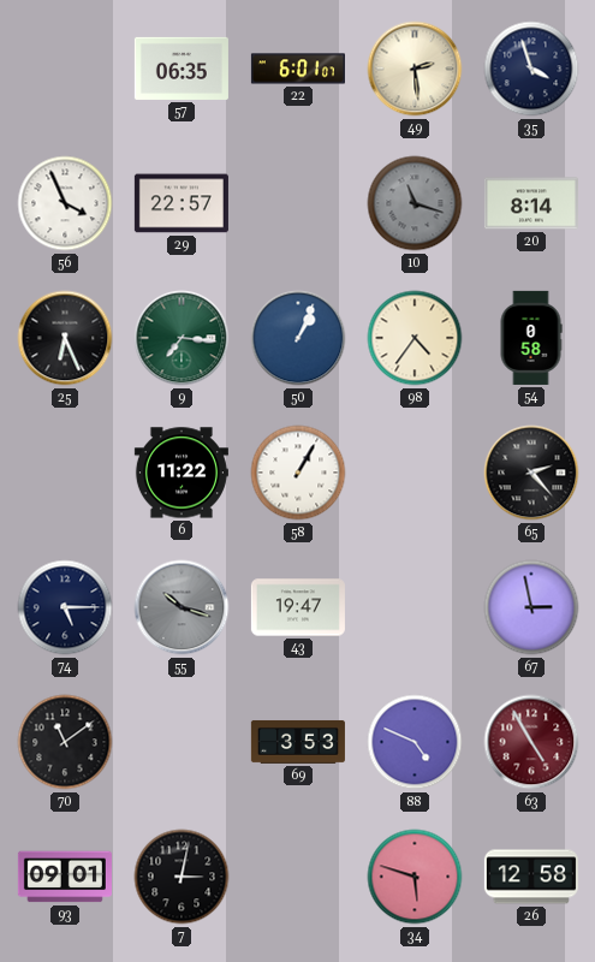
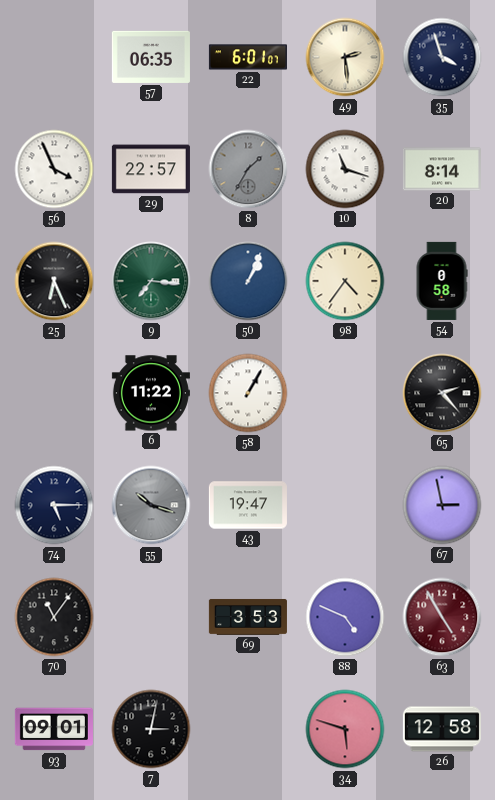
8: none -> 1:35 (248, 169)
10 dial: grey -> white (345, 169)
70: 11:09 -> 11:06 (54, 617)
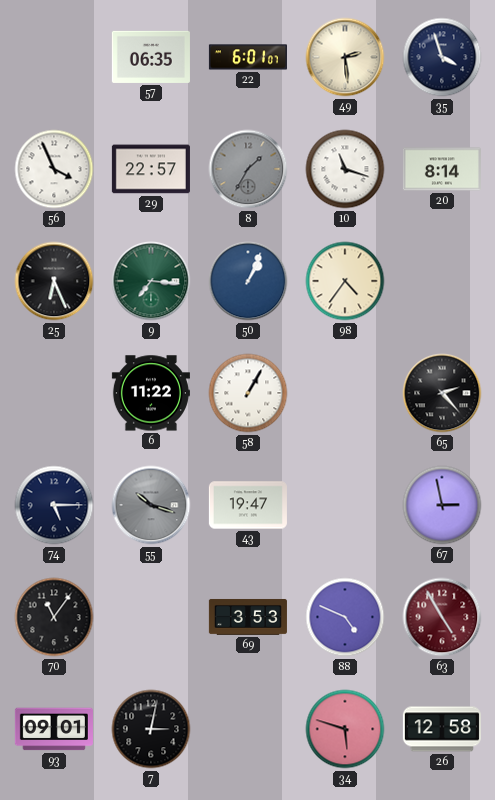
54: 0:58 -> none (442, 281)
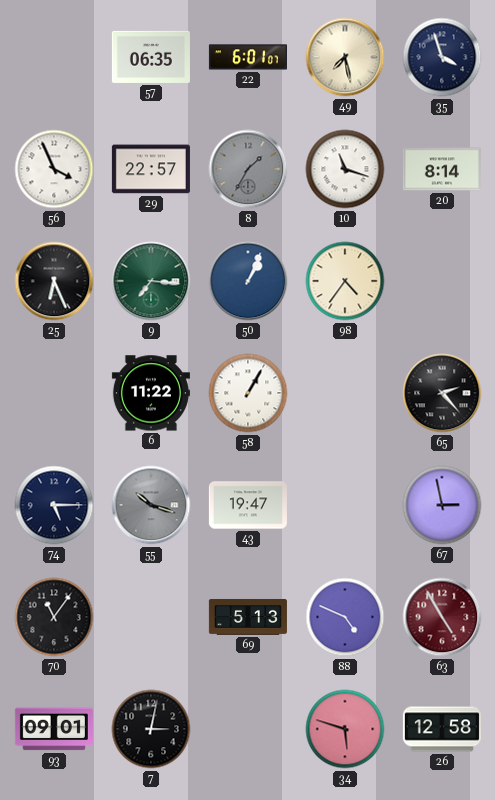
49: 2:29 -> 7:28 (345, 57)
69: 3:53 -> 5:13 (248, 617)
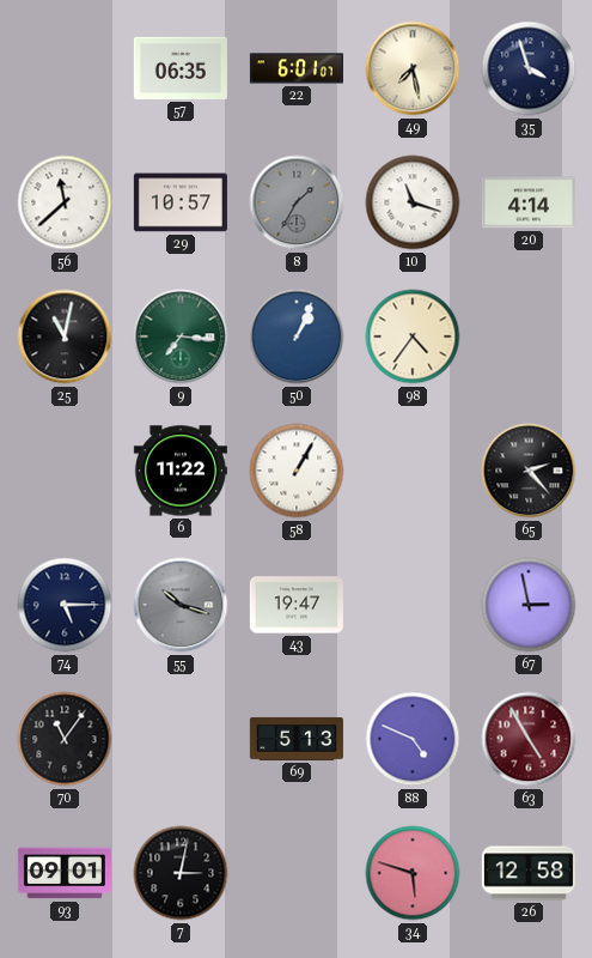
56: 3:56 -> 11:38 (65, 202)
29: 22:57 -> 10:57 (181, 202)
20: 8:14 -> 4:14 (529, 202)
25: 6:26 -> 11:02 (65, 336)
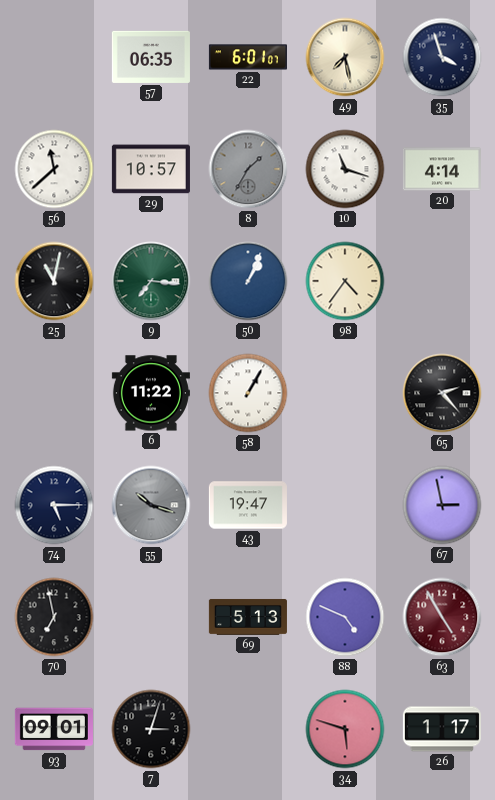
70: 11:06 -> 6:58 (54, 617)
7: 3:02 -> 3:03 (151, 729)
26: 12:58 -> 1:17 (442, 729)
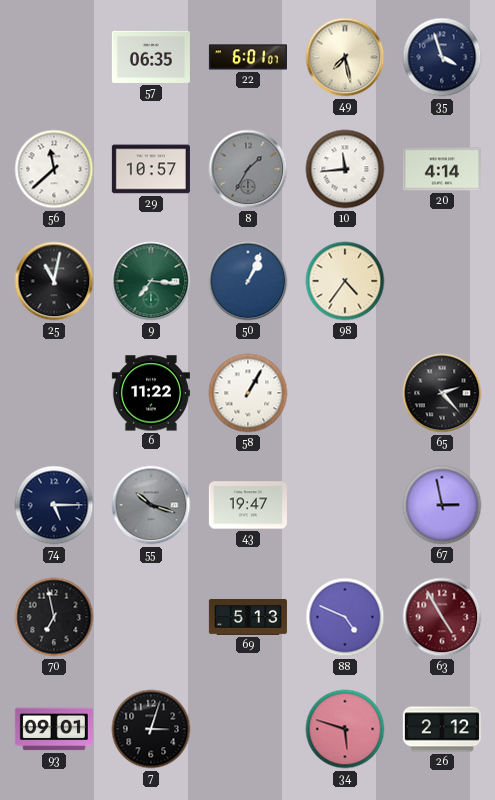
10: 11:18 -> 11:44 (345, 169)
26: 1:17 -> 2:12 (442, 729)
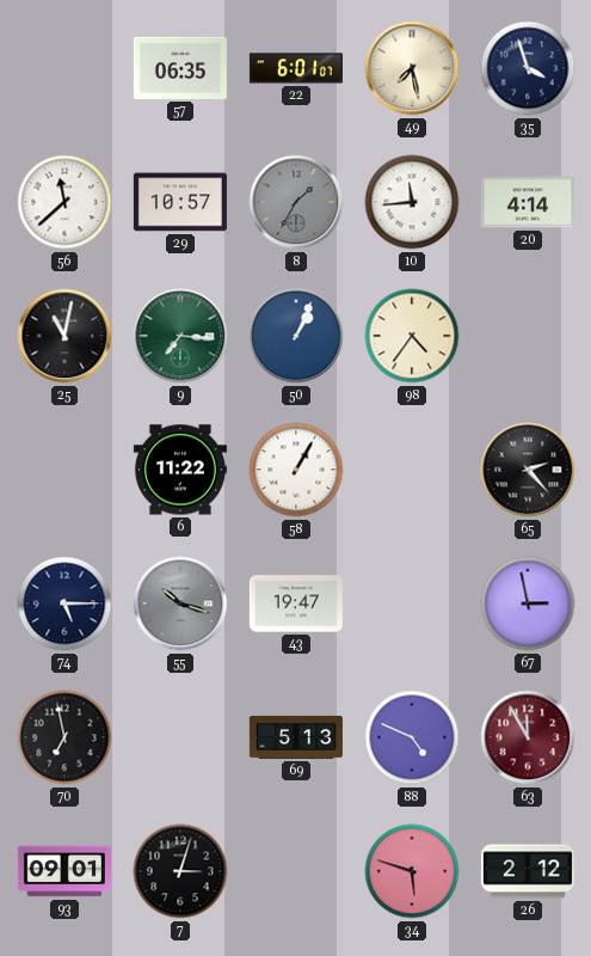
63: 4:55 -> 11:55 (528, 737)
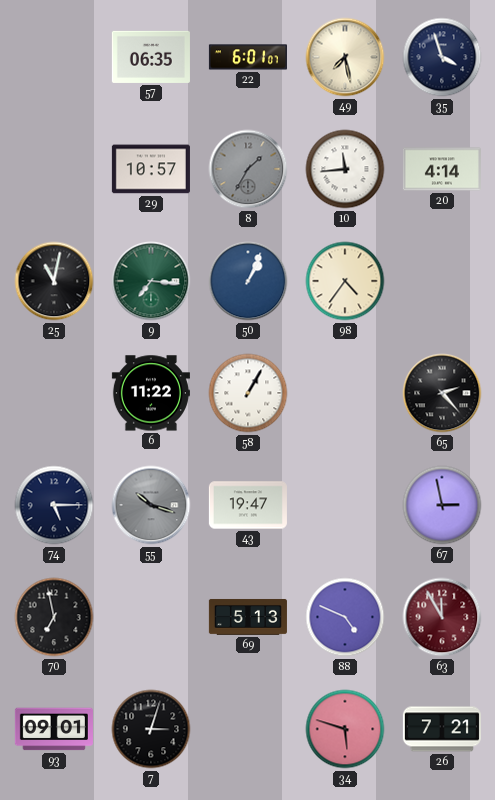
56: 11:38 -> none (64, 202)
26: 2:12 -> 7:21 (442, 729)
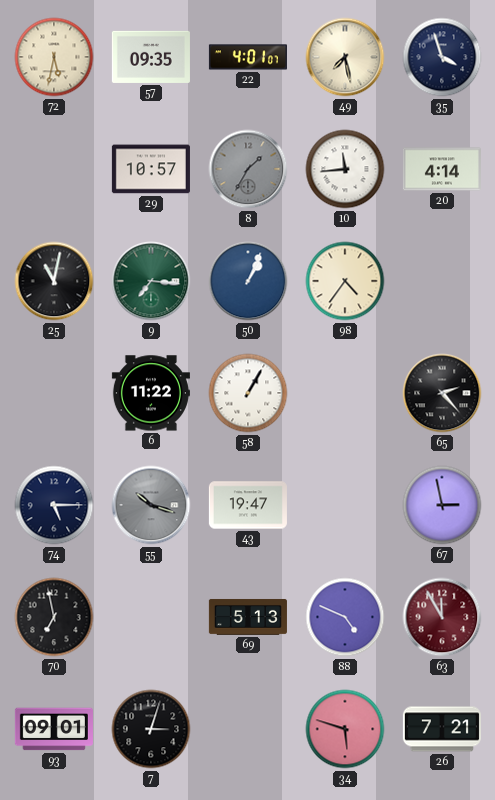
72: none -> 5:32 (54, 57)
57: 06:35 -> 09:35 (151, 57)
22: 6:01 -> 4:01 (248, 57)
